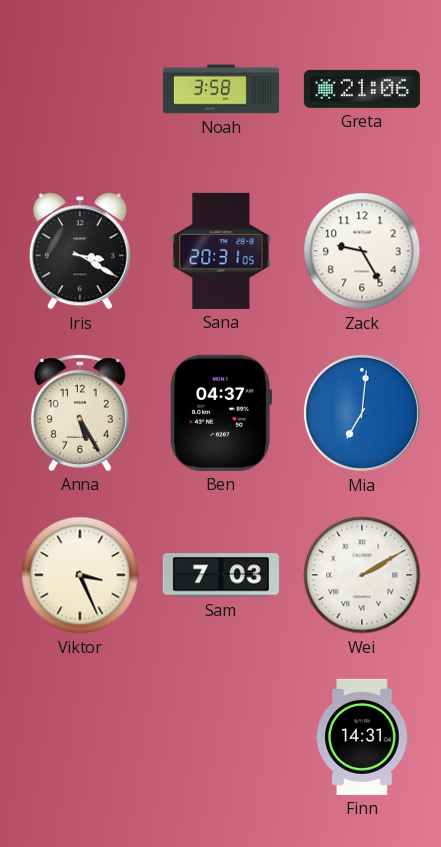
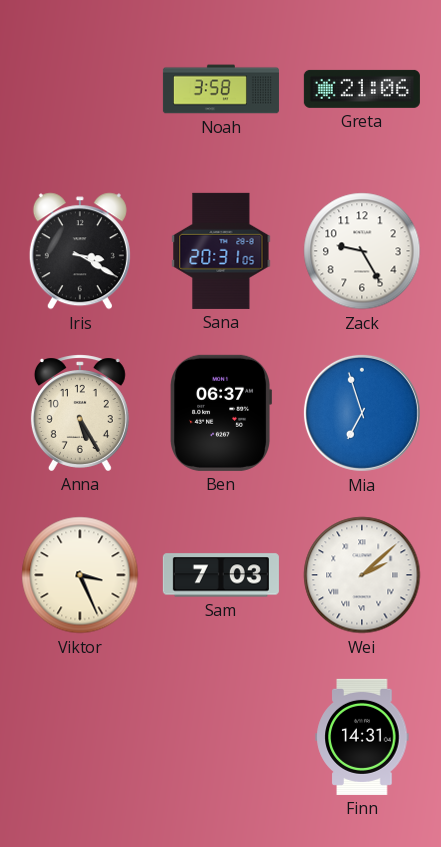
Ben: 04:37 -> 06:37 (220, 413)
Mia: 7:01 -> 6:57 (362, 413)
Wei: 2:10 -> 2:08 (362, 575)
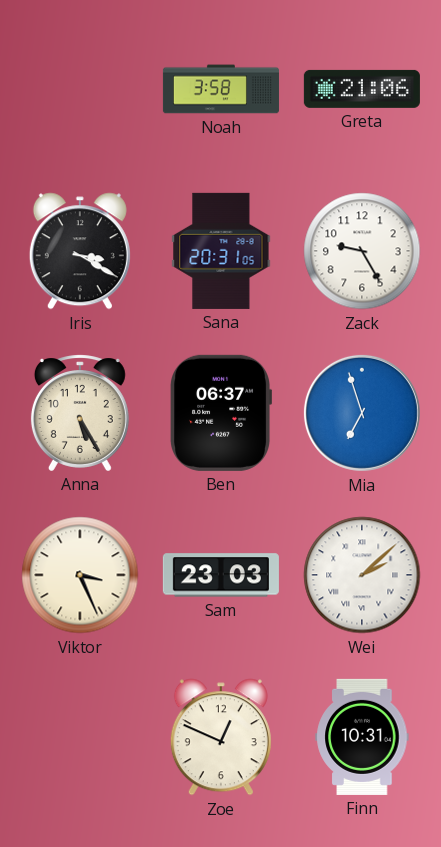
Sam: 7:03 -> 23:03 (221, 575)
Zoe: none -> 12:49 (221, 737)
Finn: 14:31 -> 10:31 (362, 737)
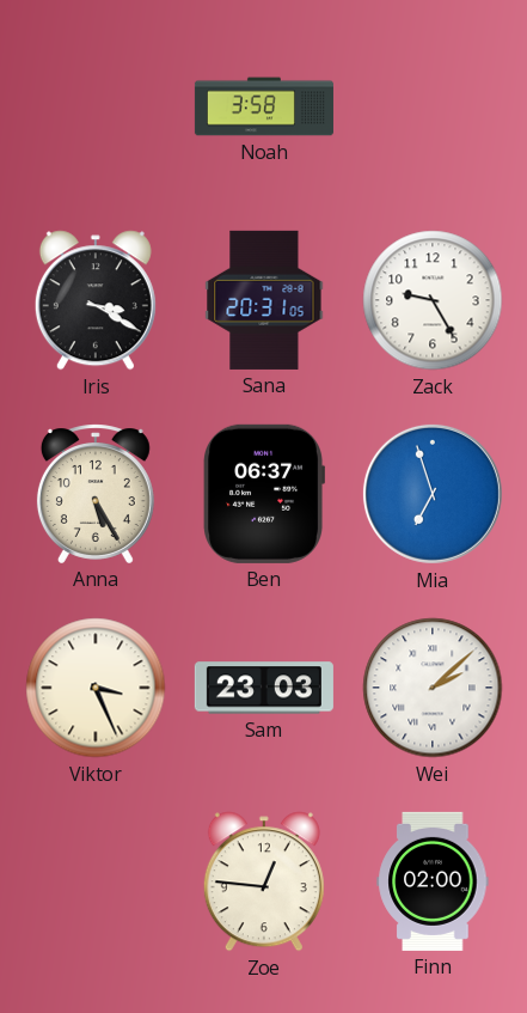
Greta: 21:06 -> none (362, 89)
Zoe: 12:49 -> 12:46 (264, 881)
Finn: 10:31 -> 02:00 (433, 881)
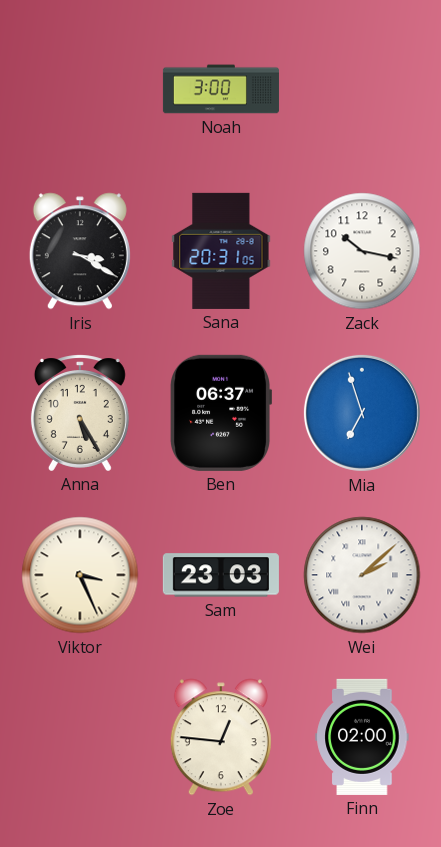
Noah: 3:58 -> 3:00 (221, 89)
Zack: 9:25 -> 10:17 (362, 251)
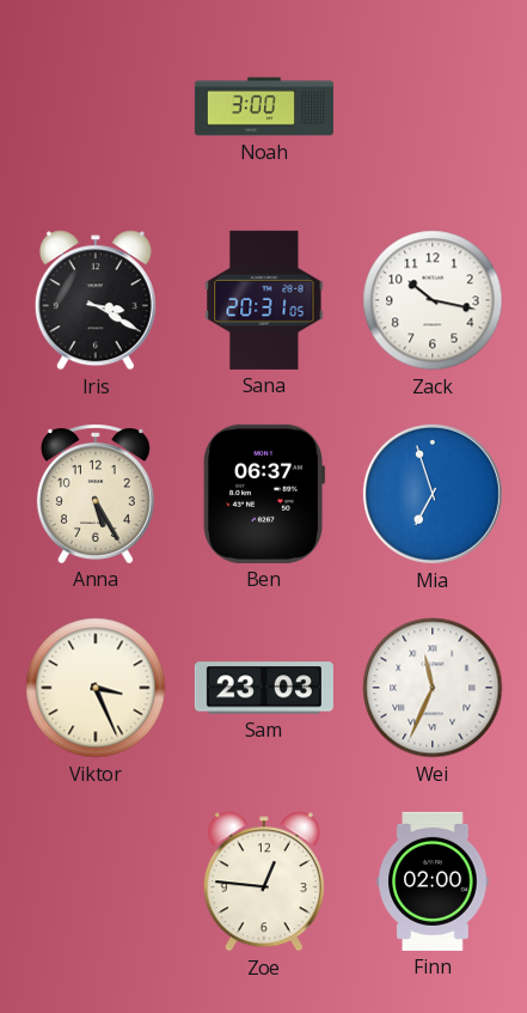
Wei: 2:08 -> 11:34 (433, 688)
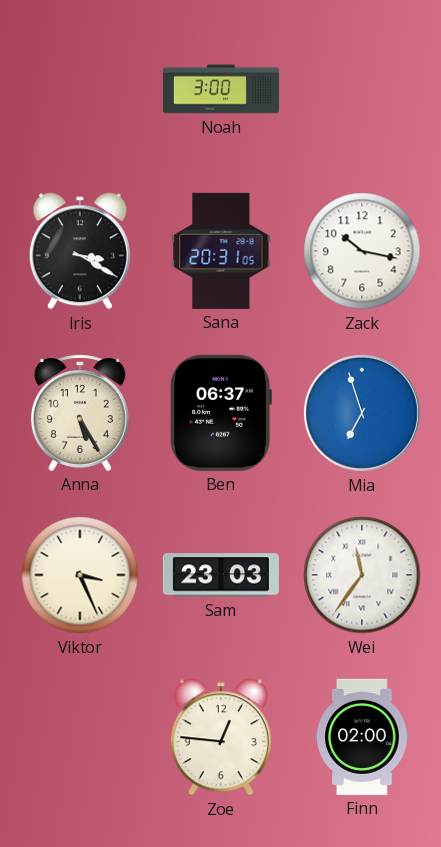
Wei: 11:34 -> 11:36 (362, 575)
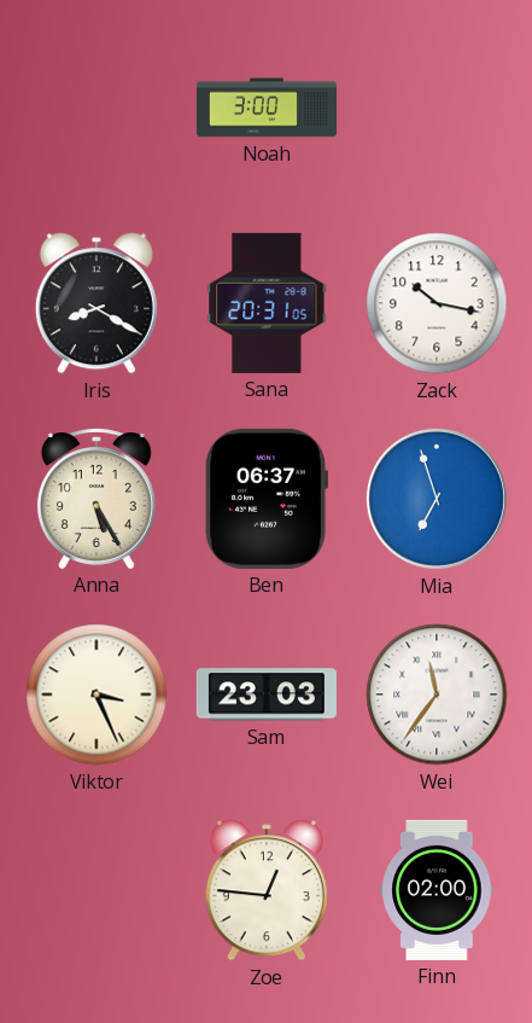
Iris: 3:20 -> 8:20 (97, 303)
